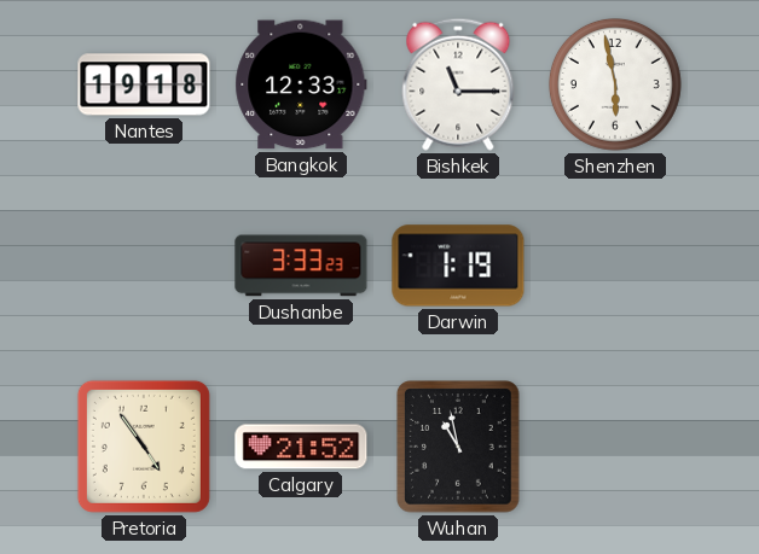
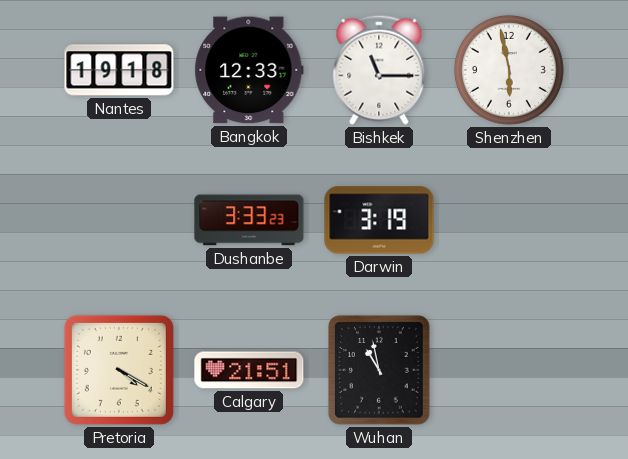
Darwin: 1:19 -> 3:19 (379, 220)
Pretoria: 4:54 -> 4:20 (119, 370)
Calgary: 21:52 -> 21:51 (249, 370)
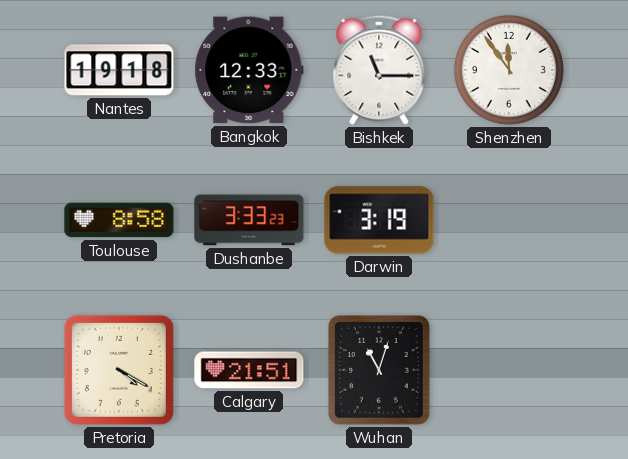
Shenzhen: 5:58 -> 11:54 (509, 70)
Toulouse: none -> 8:58 (119, 220)
Wuhan: 10:58 -> 11:03 (379, 370)
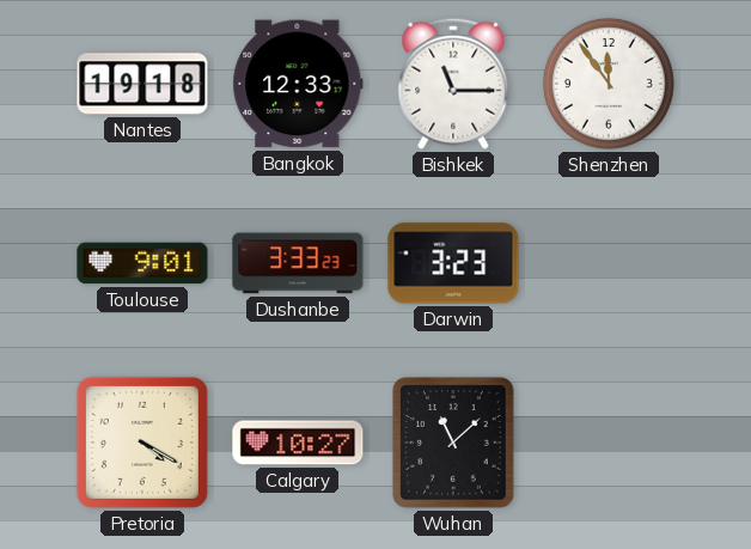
Toulouse: 8:58 -> 9:01 (142, 263)
Darwin: 3:19 -> 3:23 (453, 263)
Calgary: 21:51 -> 10:27 (298, 443)
Wuhan: 11:03 -> 11:08 (453, 443)
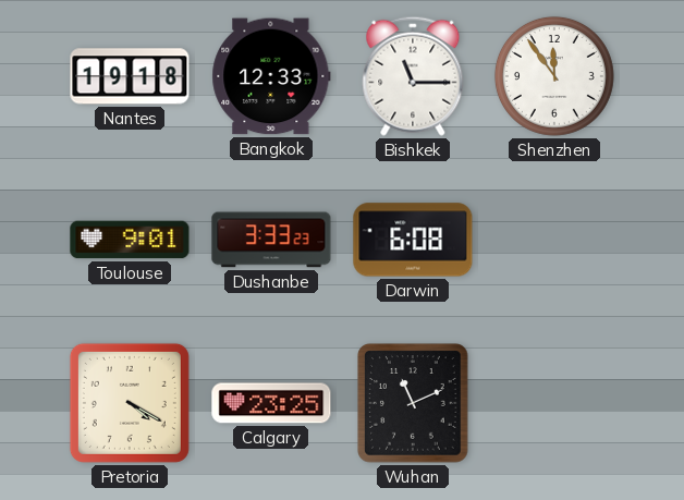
Darwin: 3:23 -> 6:08 (413, 240)
Calgary: 10:27 -> 23:25 (271, 403)
Wuhan: 11:08 -> 11:11 (413, 403)
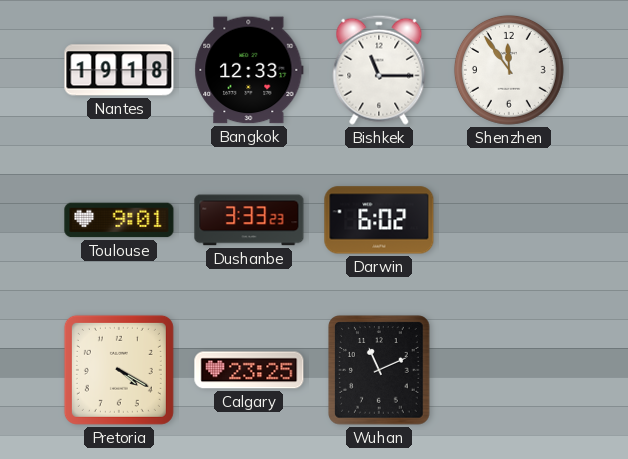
Darwin: 6:08 -> 6:02 (379, 220)
